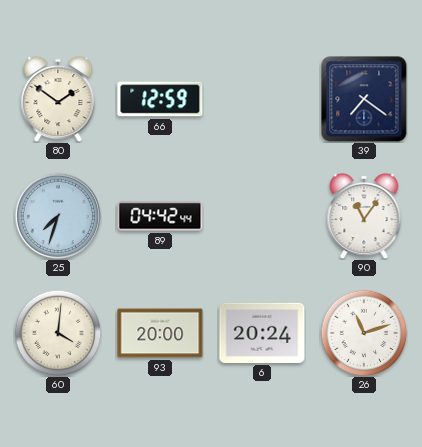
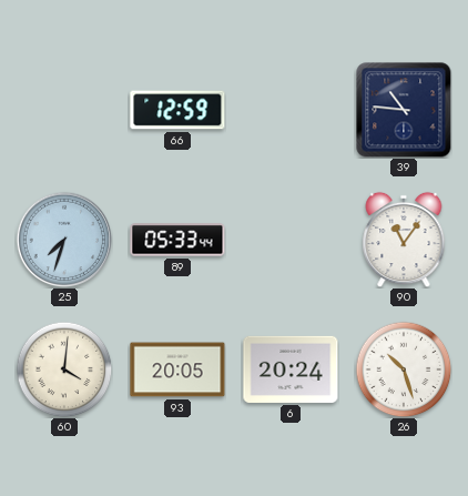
80: 1:51 -> none (58, 99)
39: 7:21 -> 10:46 (404, 110)
89: 04:42 -> 05:33 (177, 240)
93: 20:00 -> 20:05 (177, 370)
26: 11:12 -> 10:27 (404, 370)
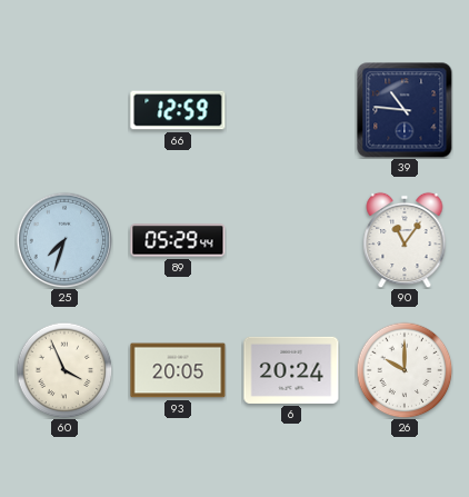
89: 05:33 -> 05:29 (178, 240)
60: 4:01 -> 3:56 (64, 370)
26: 10:27 -> 10:00 (405, 370)
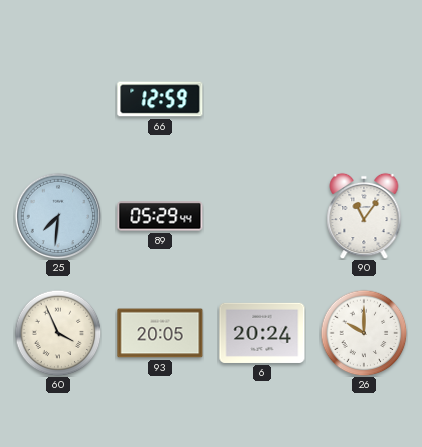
39: 10:46 -> none (405, 110)
25: 7:33 -> 7:31 (58, 216)
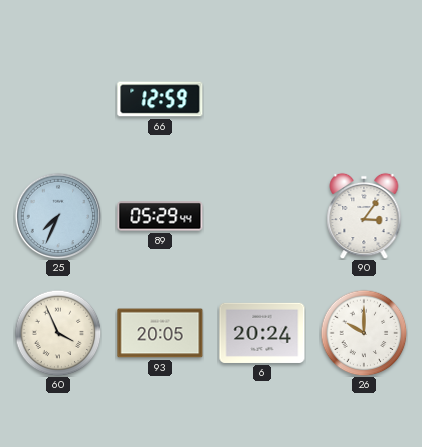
25: 7:31 -> 7:34 (58, 216)
90: 11:06 -> 3:06 (364, 216)
